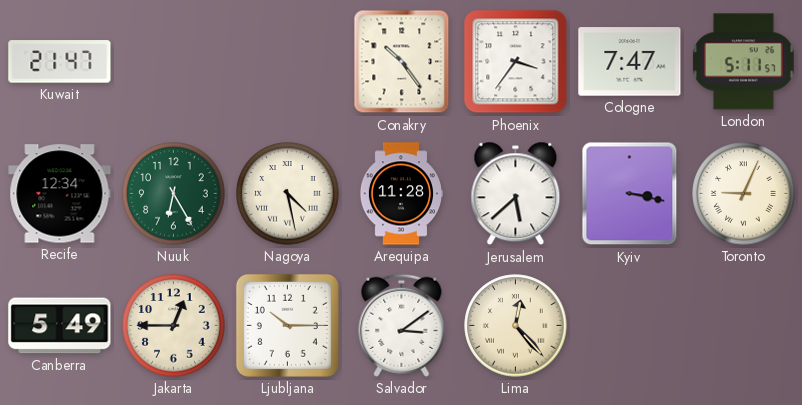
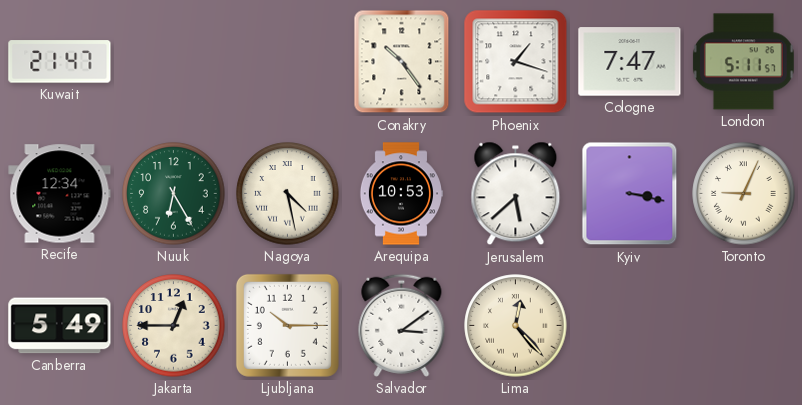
Phoenix: 3:36 -> 1:18 (516, 62)
Arequipa: 11:28 -> 10:53 (400, 194)
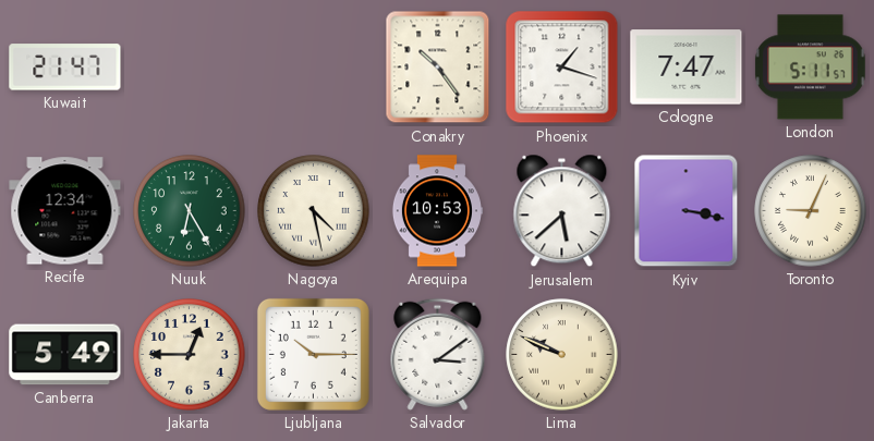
Lima: 12:23 -> 9:49 (562, 355)
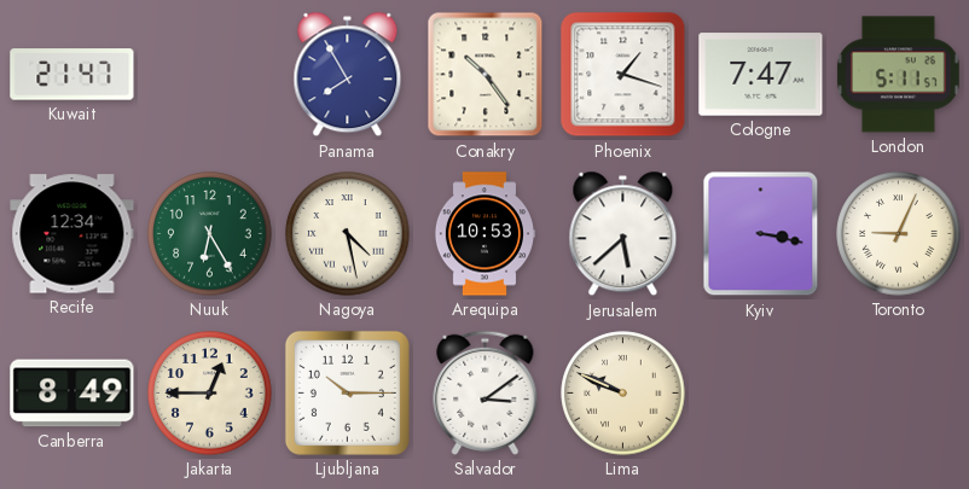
Panama: none -> 7:55 (348, 75)
Canberra: 5:49 -> 8:49 (72, 394)
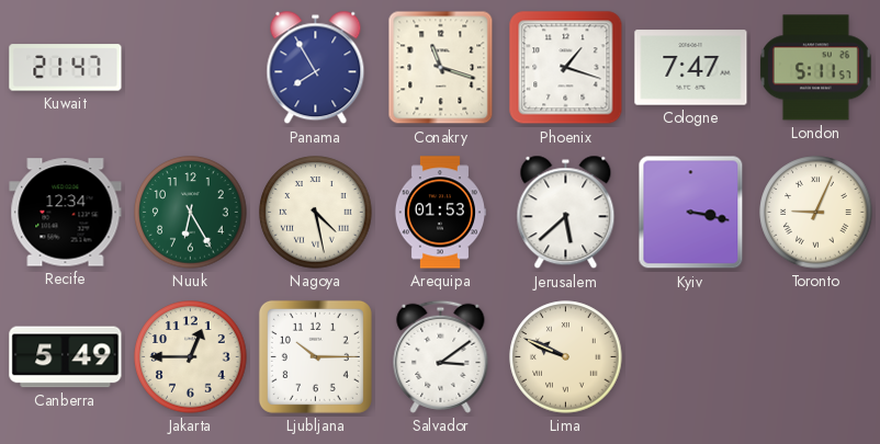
Conakry: 10:24 -> 11:18 (441, 68)
Arequipa: 10:53 -> 01:53 (439, 213)
Canberra: 8:49 -> 5:49 (66, 357)
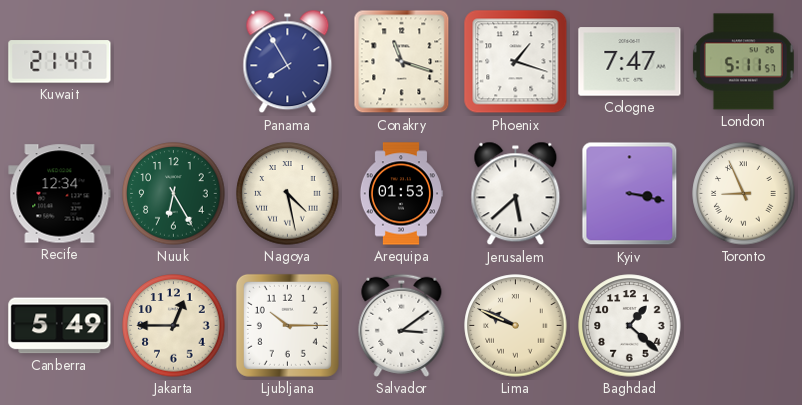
Toronto: 9:04 -> 8:56 (744, 194)
Baghdad: none -> 1:22 (630, 326)
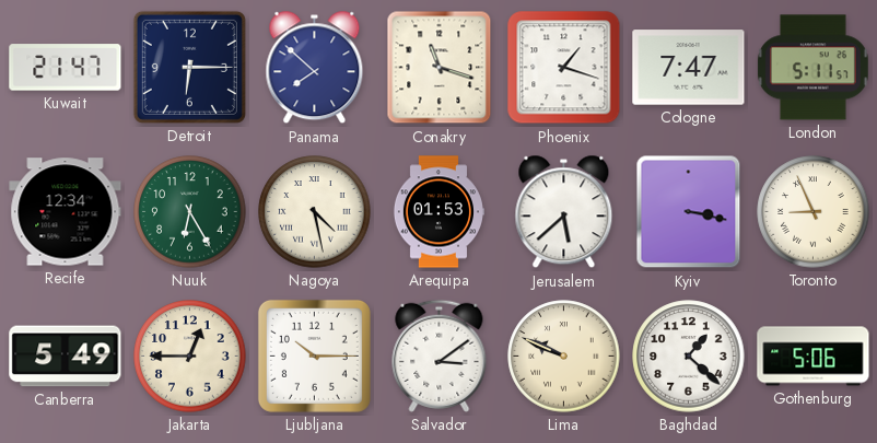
Detroit: none -> 6:15 (189, 67)
Panama: 7:55 -> 7:52 (315, 68)
Gothenburg: none -> 5:06 (814, 357)
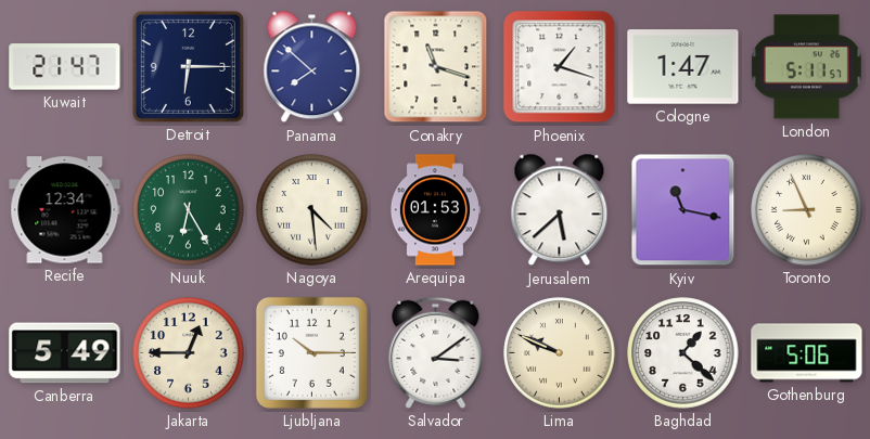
Cologne: 7:47 -> 1:47 (683, 67)
Nagoya: 4:28 -> 4:29 (312, 210)
Kyiv: 3:17 -> 11:17 (683, 210)
